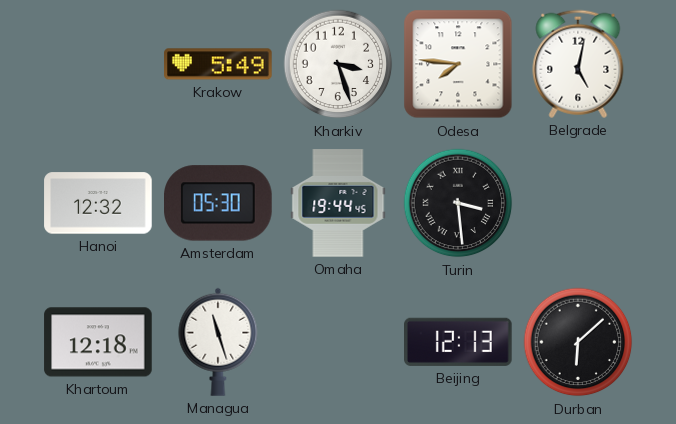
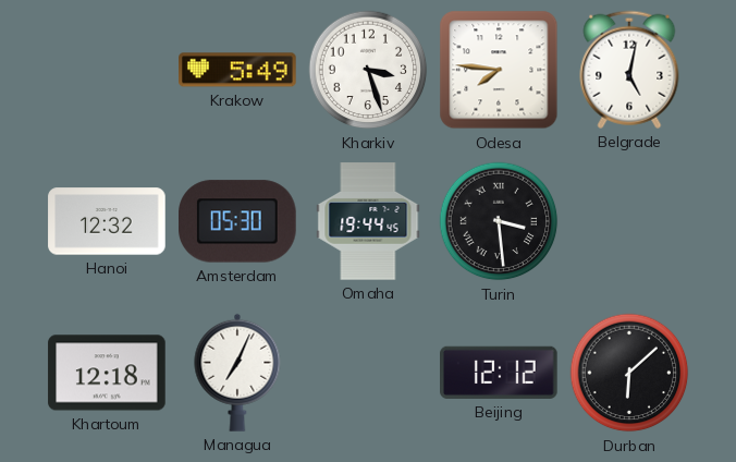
Managua: 11:27 -> 7:04 (237, 373)
Beijing: 12:13 -> 12:12 (500, 373)
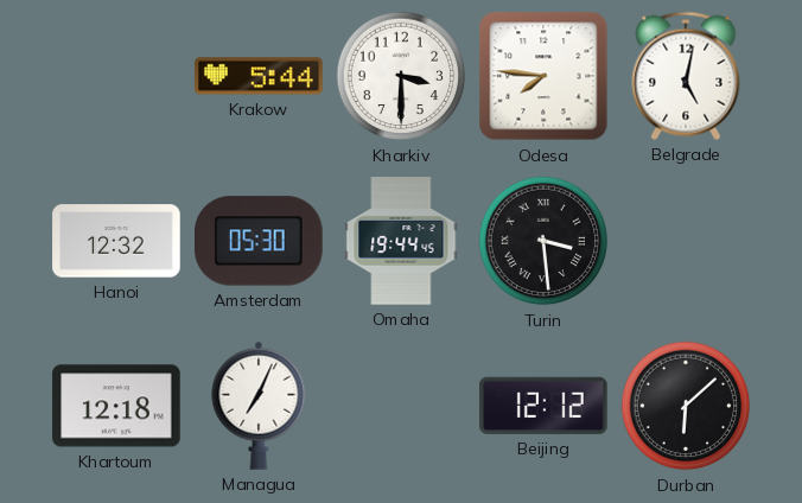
Krakow: 5:49 -> 5:44 (259, 76)
Kharkiv: 3:27 -> 3:30 (401, 76)
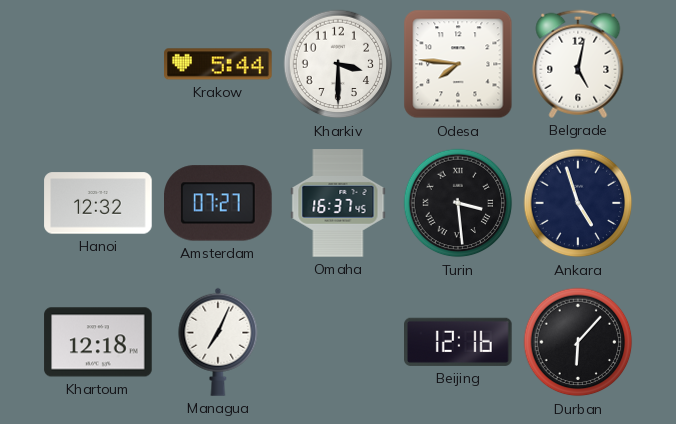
Amsterdam: 05:30 -> 07:27 (218, 203)
Omaha: 19:44 -> 16:37 (338, 203)
Ankara: none -> 4:57 (578, 203)
Beijing: 12:12 -> 12:16 (459, 342)
Durban: 6:08 -> 6:07 (578, 342)
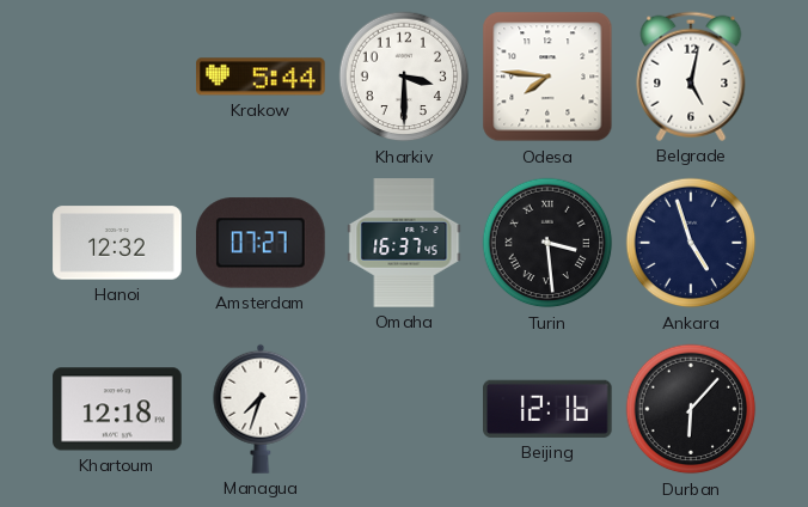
Managua: 7:04 -> 7:33 (261, 409)
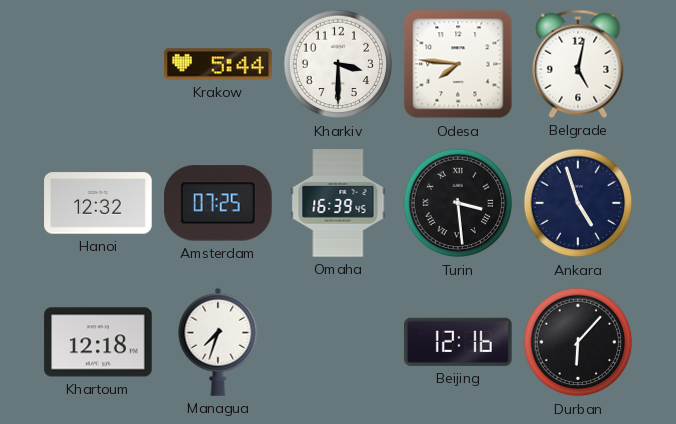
Amsterdam: 07:27 -> 07:25 (218, 203)
Omaha: 16:37 -> 16:39 (338, 203)
